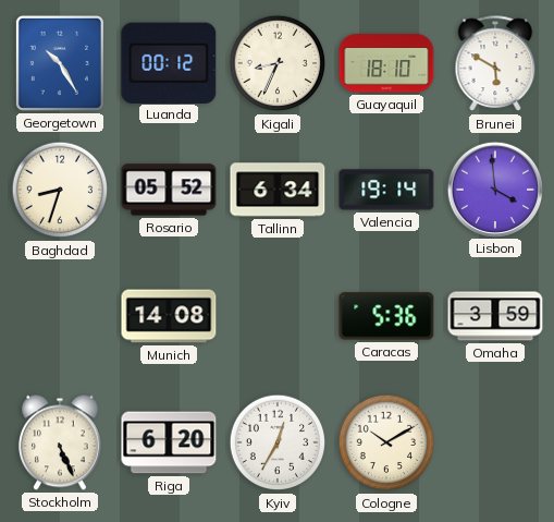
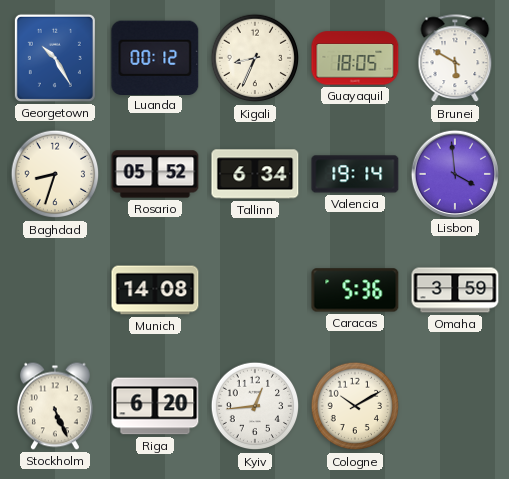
Guayaquil: 18:10 -> 18:05 (355, 58)
Kyiv: 12:35 -> 12:44 (255, 406)
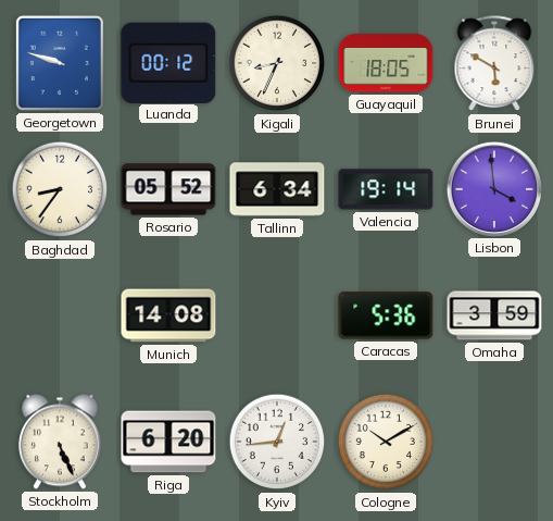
Georgetown: 10:25 -> 9:48 (60, 63)
Baghdad: 8:33 -> 8:36 (60, 189)
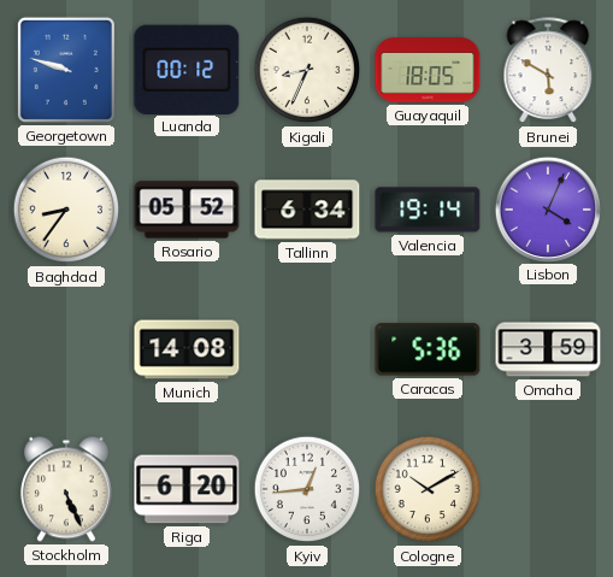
Lisbon: 3:59 -> 4:04 (547, 208)
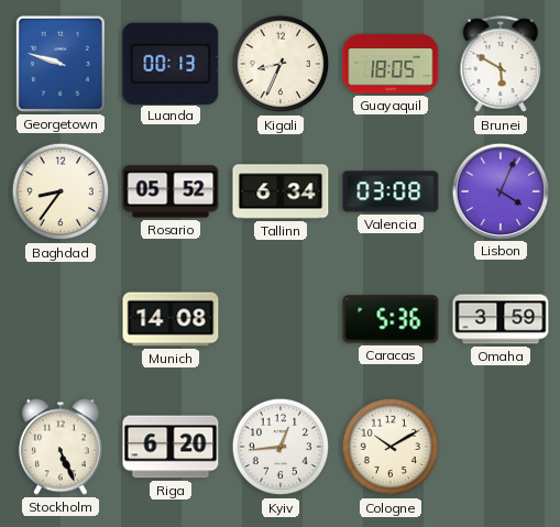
Luanda: 00:12 -> 00:13 (171, 63)
Valencia: 19:14 -> 03:08 (391, 191)
